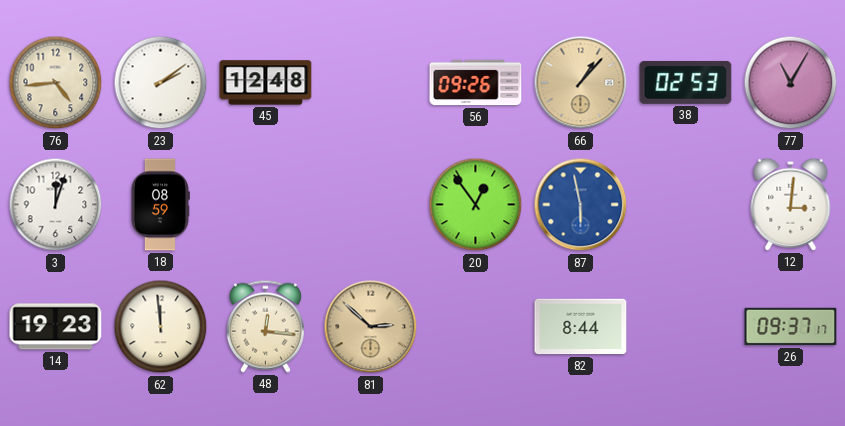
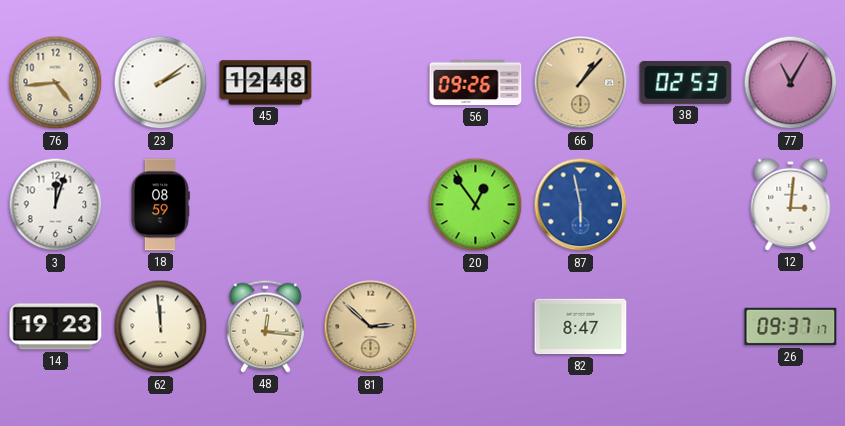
82: 8:44 -> 8:47 (581, 327)
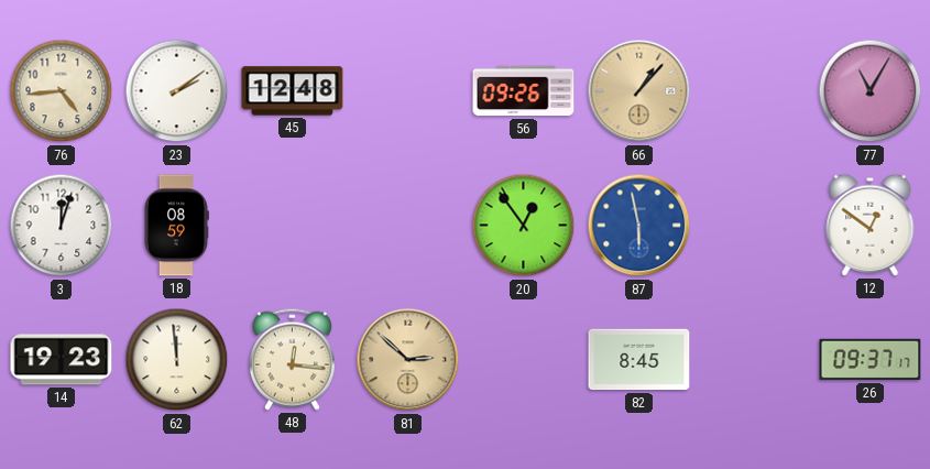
38: 02:53 -> none (686, 82)
12: 3:01 -> 12:51 (871, 225)
82: 8:47 -> 8:45 (639, 360)
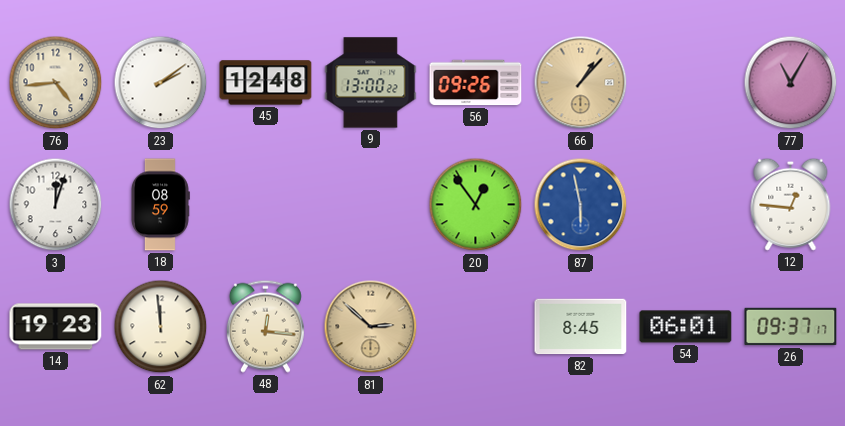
9: none -> 13:00 (371, 83)
12: 12:51 -> 12:46 (791, 204)
54: none -> 06:01 (686, 327)
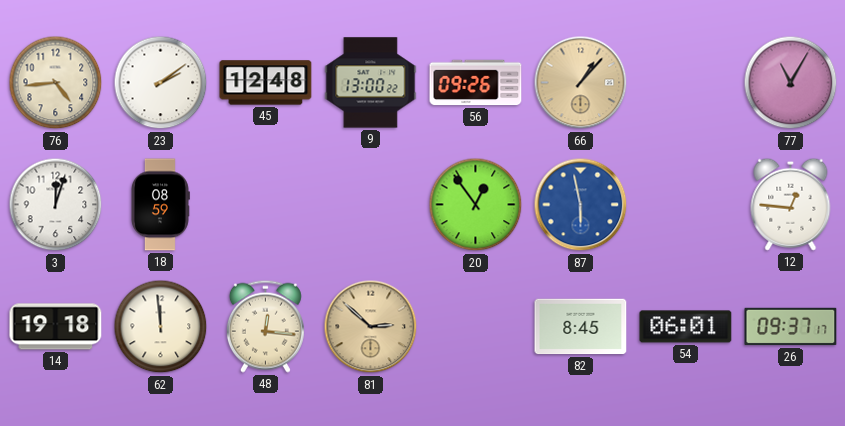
14: 19:23 -> 19:18 (56, 327)
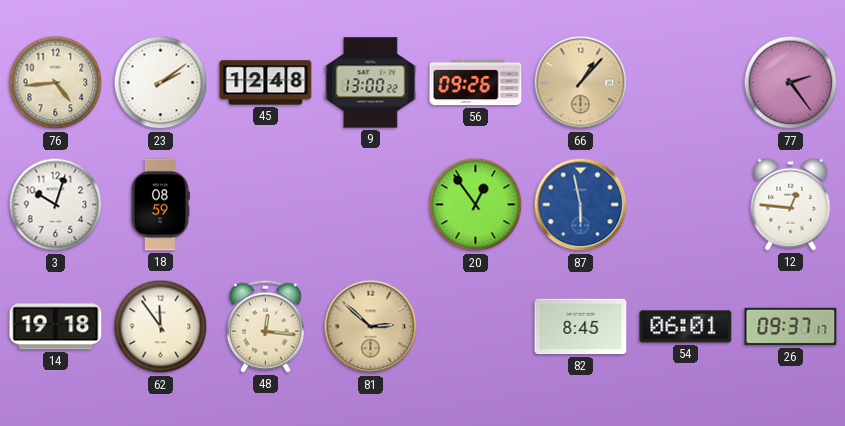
77: 11:05 -> 2:24 (791, 83)
3: 12:03 -> 10:03 (56, 205)
62: 11:59 -> 11:54 (161, 327)
